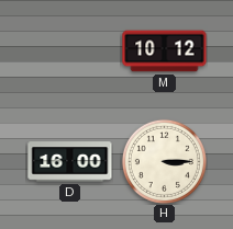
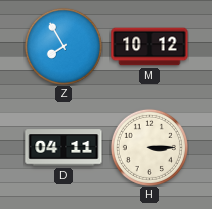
Z: none -> 7:55 (63, 46)
D: 16:00 -> 04:11 (64, 148)
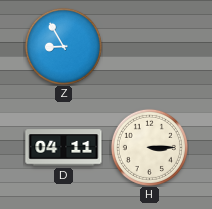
Z: 7:55 -> 8:55 (63, 46)
M: 10:12 -> none (150, 47)
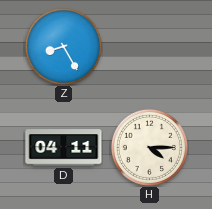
Z: 8:55 -> 8:25 (63, 46)
H: 3:15 -> 4:15 (149, 147)
